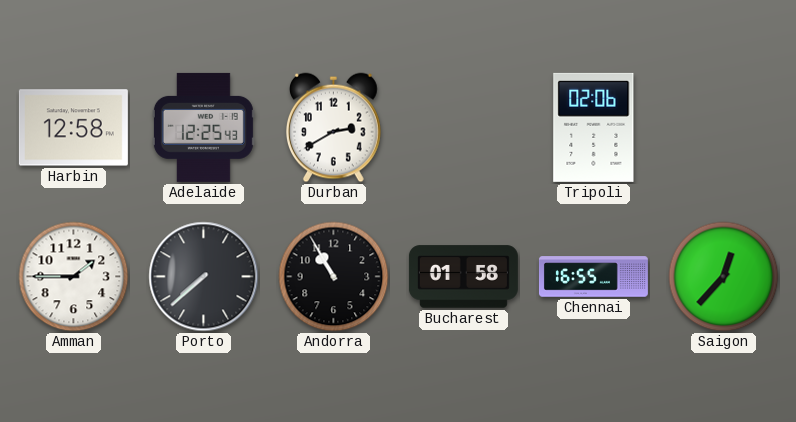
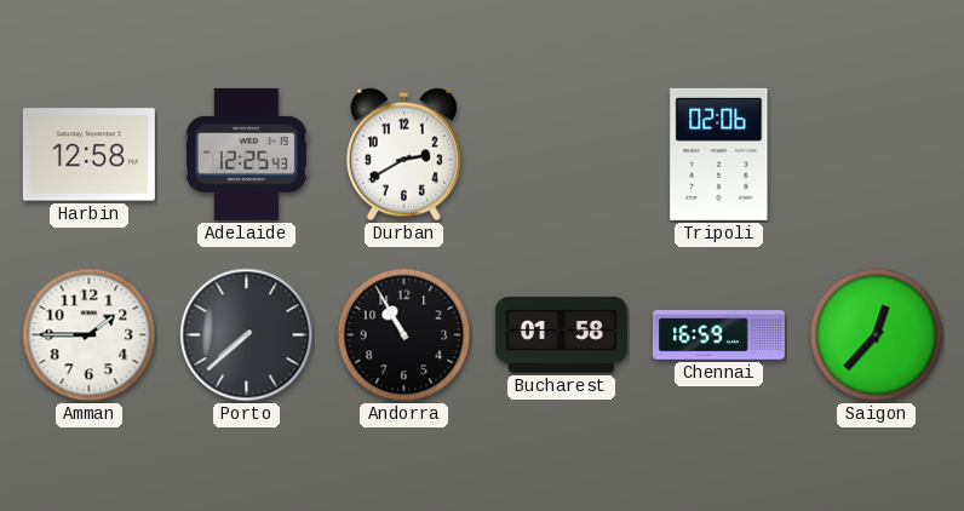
Chennai: 16:55 -> 16:59 (718, 335)
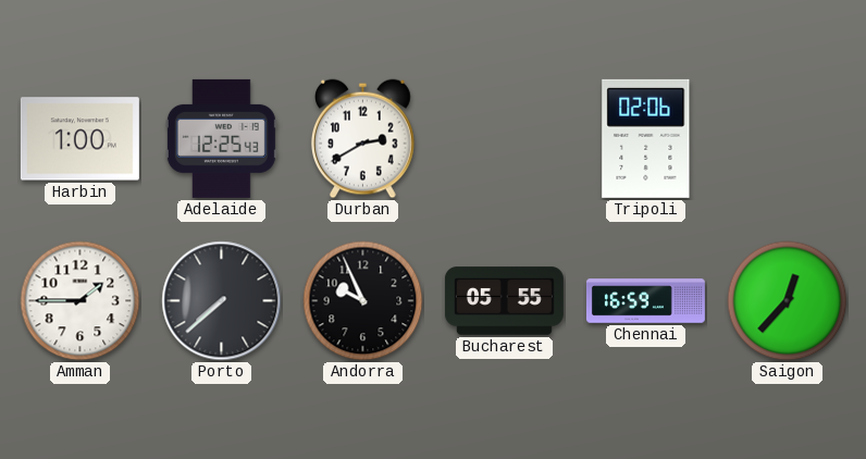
Harbin: 12:58 -> 1:00 (79, 139)
Andorra: 10:55 -> 9:56 (363, 301)
Bucharest: 01:58 -> 05:55 (504, 301)
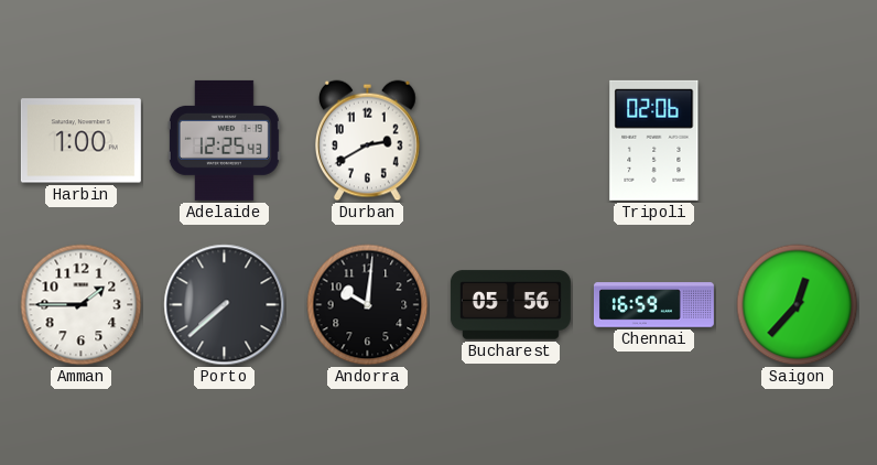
Andorra: 9:56 -> 10:01 (368, 305)
Bucharest: 05:55 -> 05:56 (510, 305)
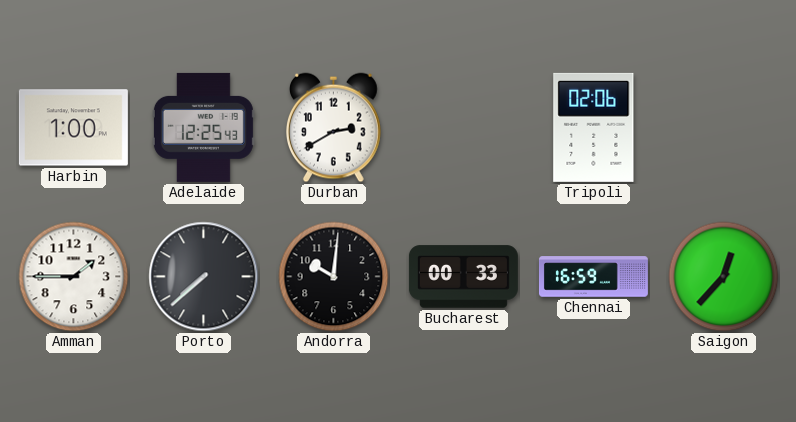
Bucharest: 05:56 -> 00:33 (463, 277)
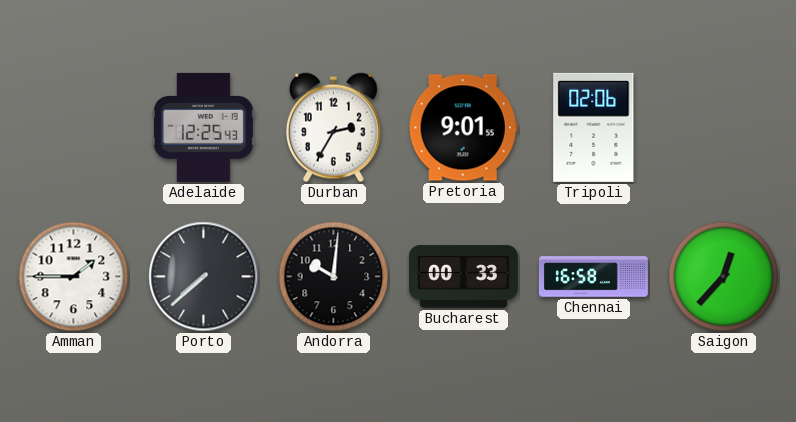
Harbin: 1:00 -> none (73, 128)
Durban: 2:40 -> 2:35 (334, 128)
Pretoria: none -> 9:01 (463, 128)
Chennai: 16:59 -> 16:58 (593, 277)
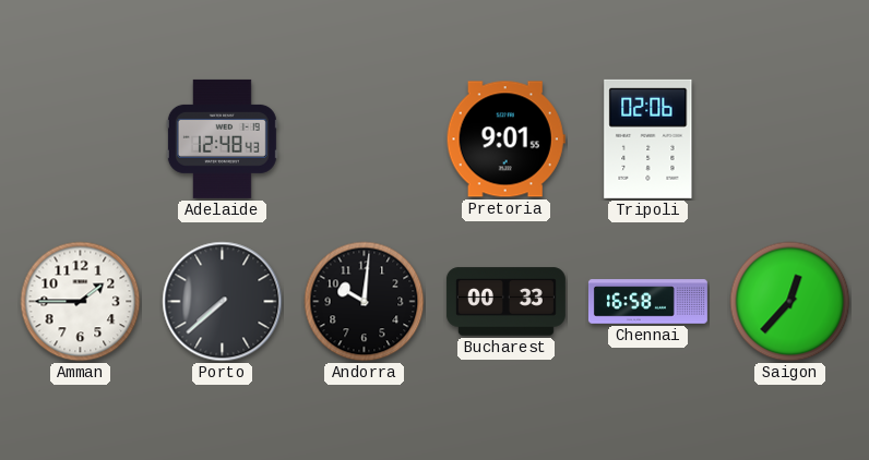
Adelaide: 12:25 -> 12:48 (222, 138)
Durban: 2:35 -> none (334, 128)
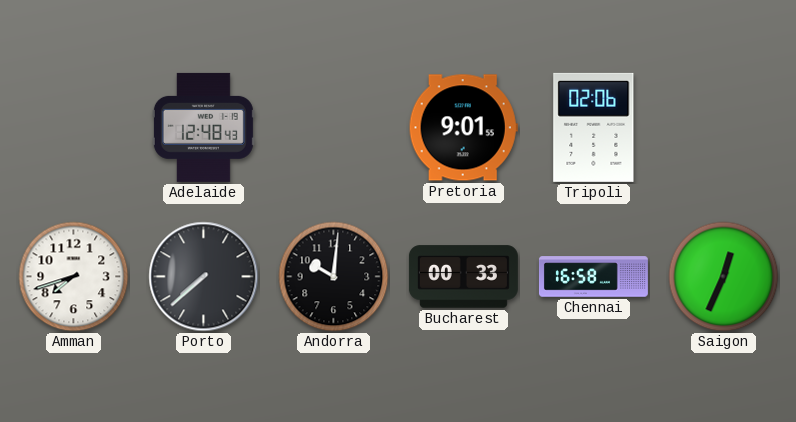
Amman: 1:45 -> 7:42 (74, 277)
Saigon: 12:37 -> 12:34 (724, 277)
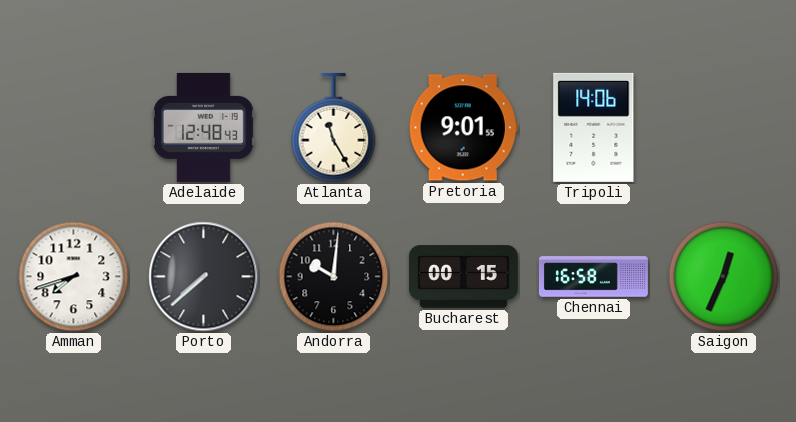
Atlanta: none -> 11:25 (334, 128)
Tripoli: 02:06 -> 14:06 (594, 127)
Bucharest: 00:33 -> 00:15 (463, 277)
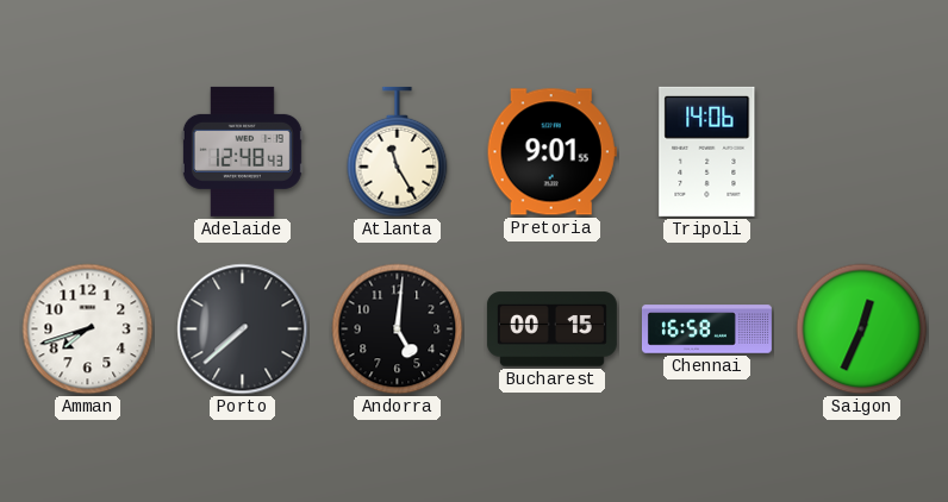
Andorra: 10:01 -> 5:01 (398, 330)
